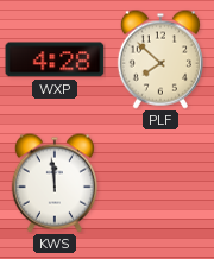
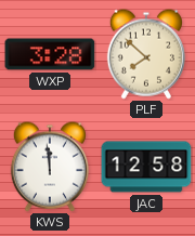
WXP: 4:28 -> 3:28 (50, 54)
JAC: none -> 12:58 (146, 167)
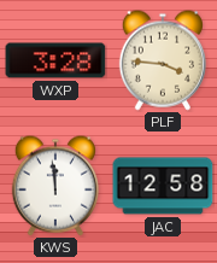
PLF: 7:52 -> 3:46 (163, 60)
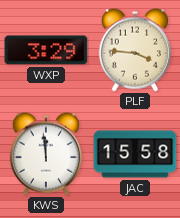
WXP: 3:28 -> 3:29 (46, 50)
JAC: 12:58 -> 15:58 (135, 154)
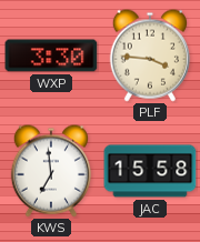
WXP: 3:29 -> 3:30 (51, 56)
KWS: 11:59 -> 6:59 (51, 171)
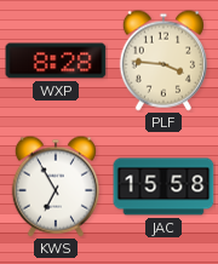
WXP: 3:30 -> 8:28 (56, 61)
KWS: 6:59 -> 6:55 (56, 186)
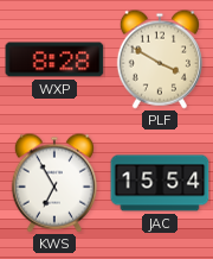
PLF: 3:46 -> 3:50 (160, 59)
JAC: 15:58 -> 15:54 (160, 183)
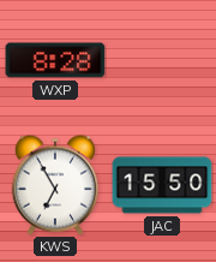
PLF: 3:50 -> none (160, 59)
JAC: 15:54 -> 15:50 (162, 185)
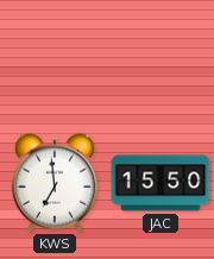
WXP: 8:28 -> none (55, 60)
KWS: 6:55 -> 6:59 (55, 183)
